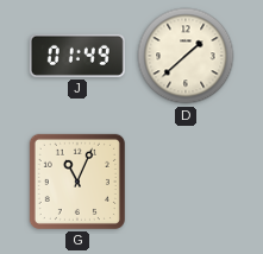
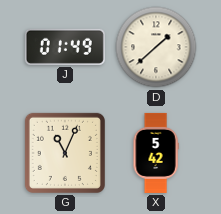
X: none -> 5:42 (156, 153)
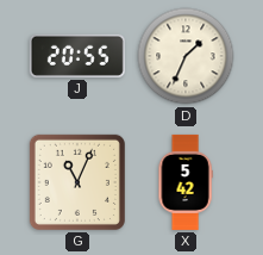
J: 01:49 -> 20:55 (77, 56)
D: 1:38 -> 1:34 (186, 56)
